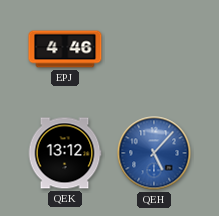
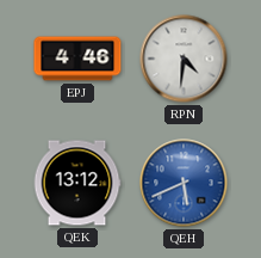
RPN: none -> 4:31 (184, 59)
QEH: 5:07 -> 5:41 (184, 183)
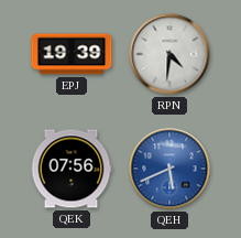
EPJ: 4:46 -> 19:39 (72, 54)
QEK: 13:12 -> 07:56 (72, 169)
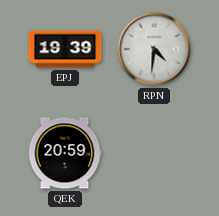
QEK: 07:56 -> 20:59 (65, 153)
QEH: 5:41 -> none (169, 169)
